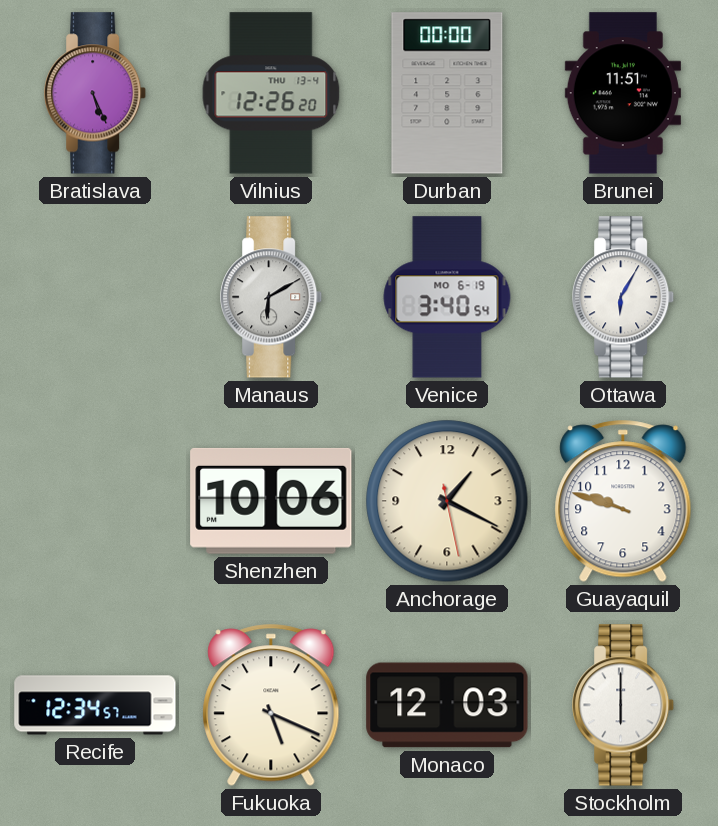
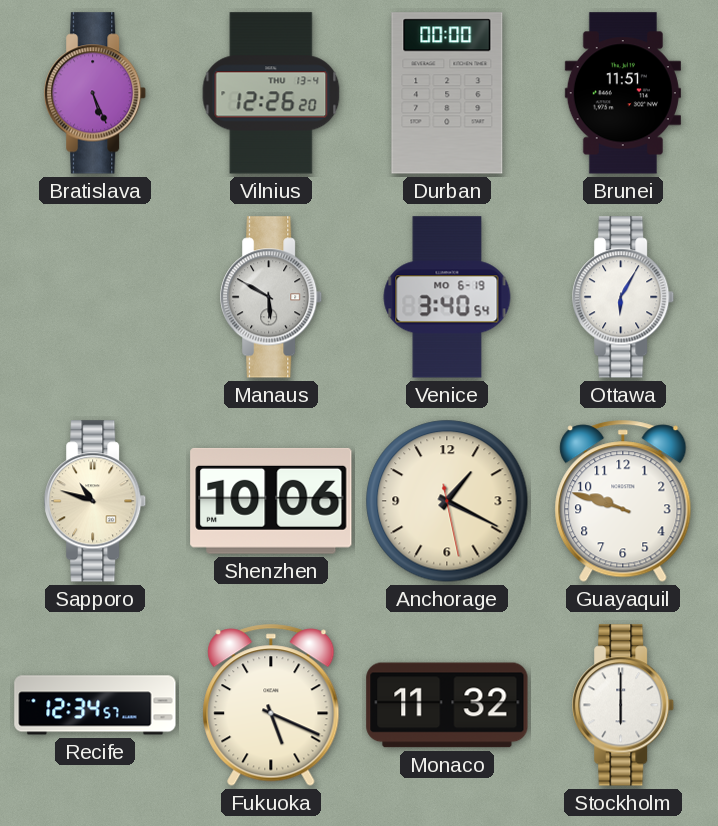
Manaus: 6:10 -> 5:50 (272, 297)
Sapporo: none -> 10:48 (96, 501)
Monaco: 12:03 -> 11:32 (447, 705)
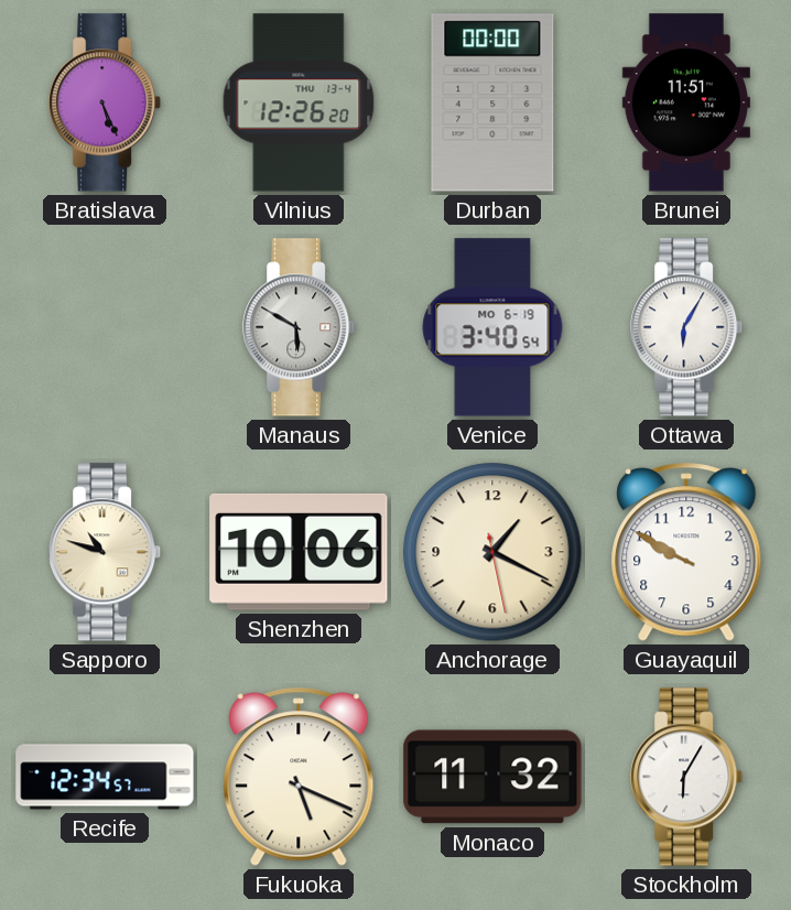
Guayaquil: 9:48 -> 9:50 (686, 552)
Stockholm: 6:00 -> 6:05 (687, 777)
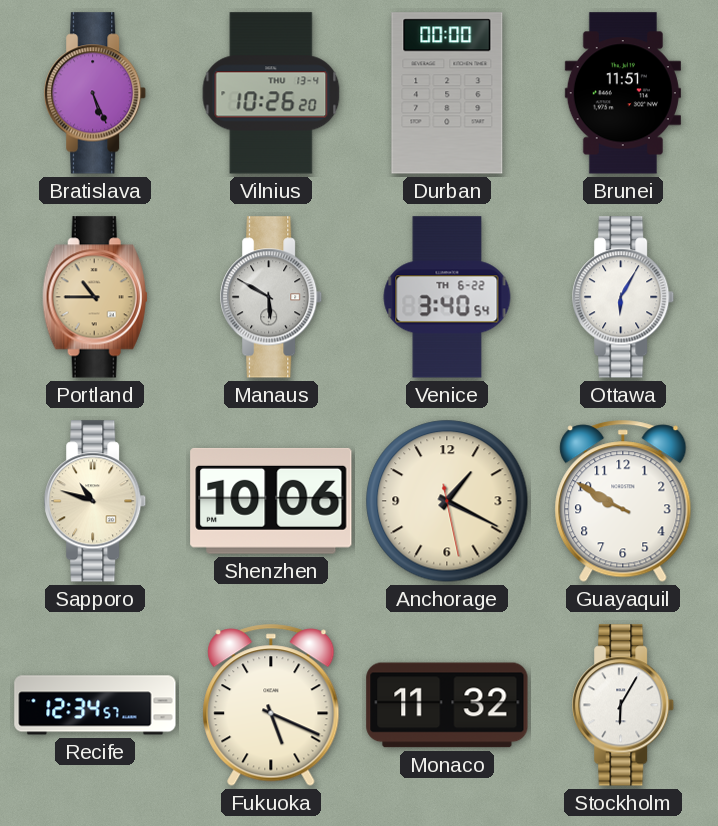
Vilnius: 12:26 -> 10:26 (271, 93)
Portland: none -> 10:45 (95, 297)
Venice date: MO 6-19 -> TH 6-22 (447, 297)
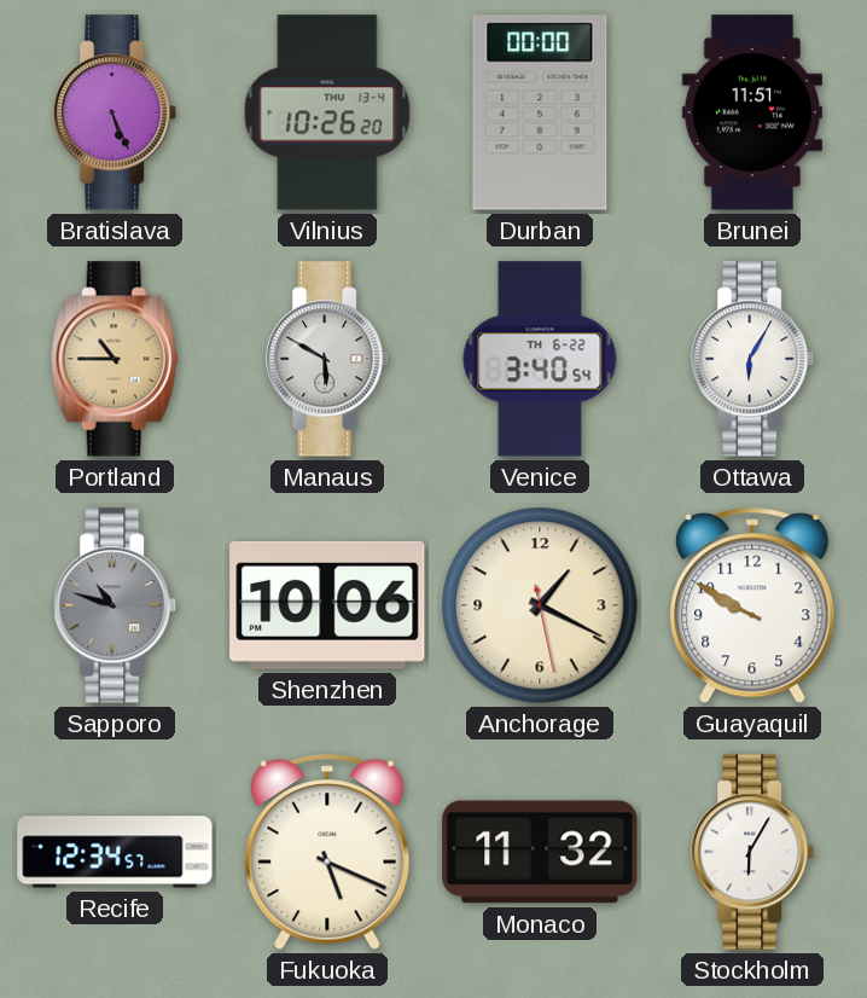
Sapporo dial: cream -> grey (116, 605)
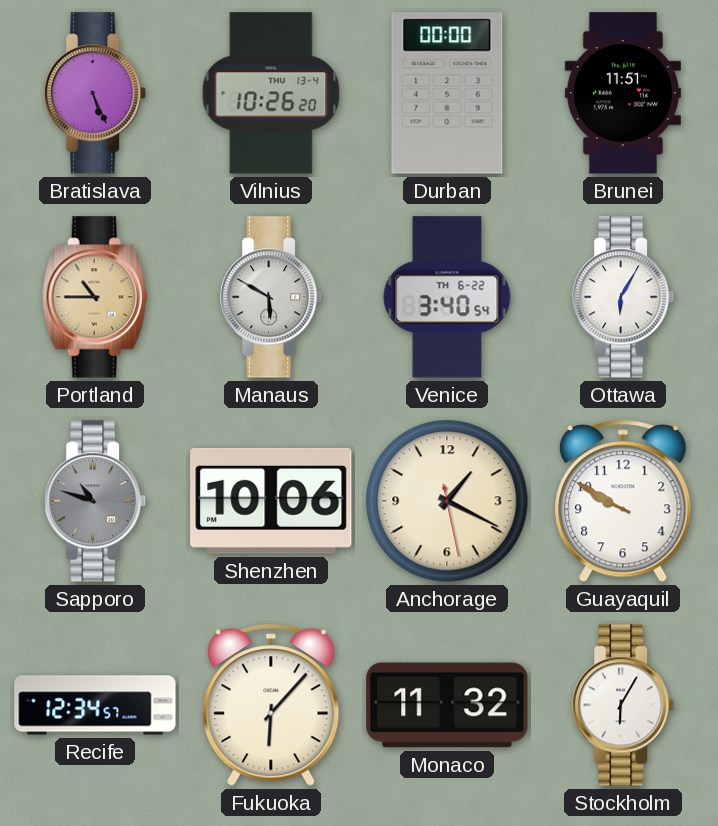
Fukuoka: 5:19 -> 6:07 (271, 705)
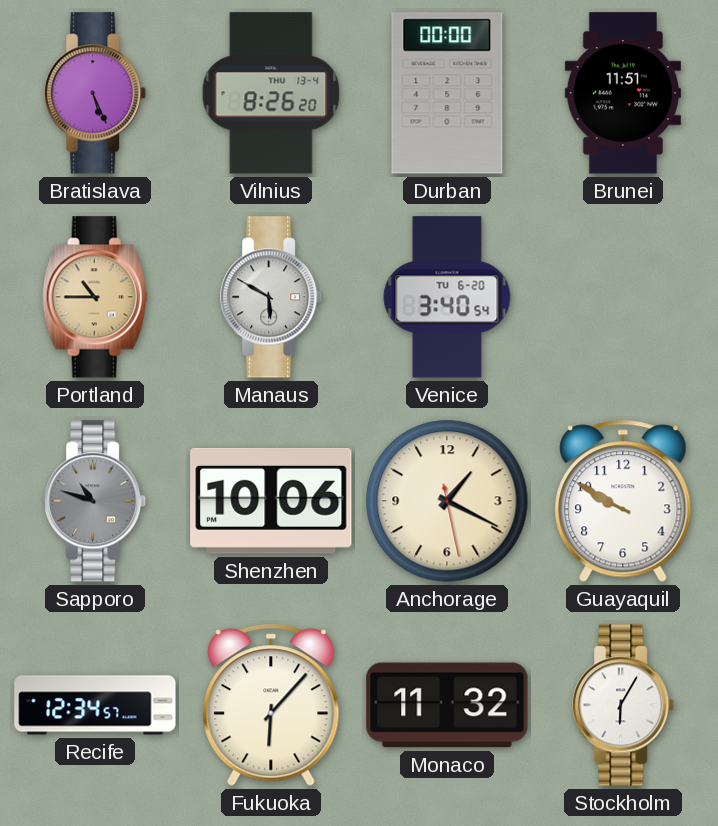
Vilnius: 10:26 -> 8:26 (271, 93)
Venice date: TH 6-22 -> TU 6-20 (447, 297)
Ottawa: 6:05 -> none (624, 297)
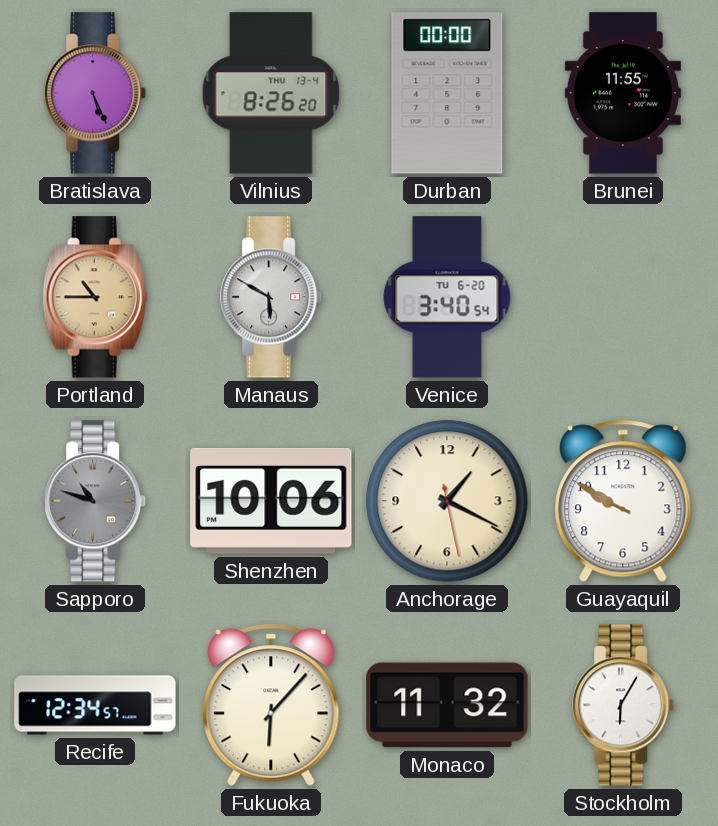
Brunei: 11:51 -> 11:55 (623, 93)
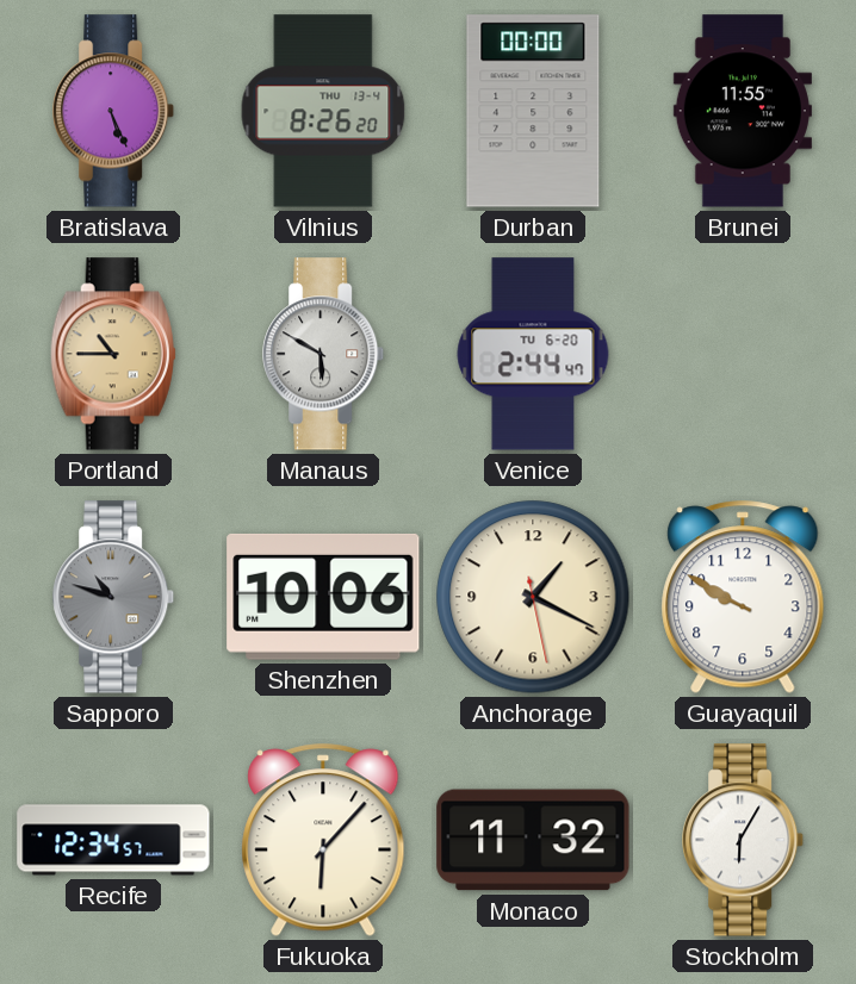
Venice: 3:40 -> 2:44 (533, 354)
